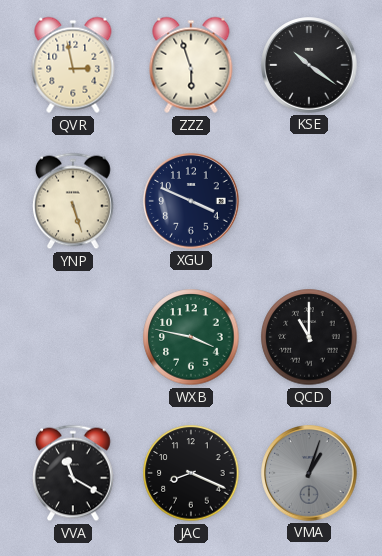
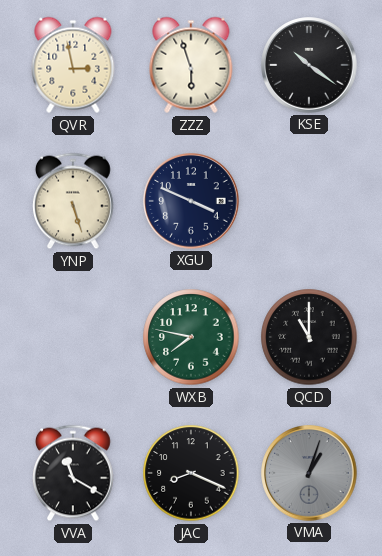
WXB: 3:47 -> 7:47 (191, 337)
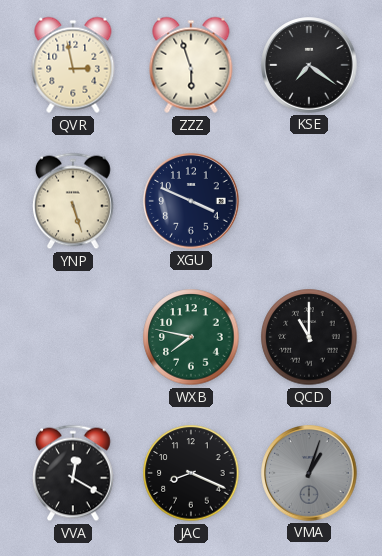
KSE: 10:21 -> 7:21 (309, 65)
VVA: 11:20 -> 12:20 (73, 473)
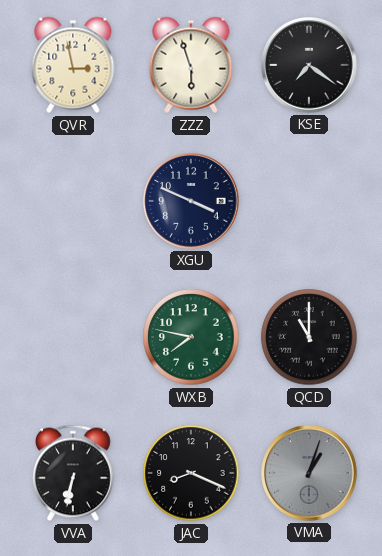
YNP: 5:27 -> none (73, 201)
VVA: 12:20 -> 6:32 (73, 473)
